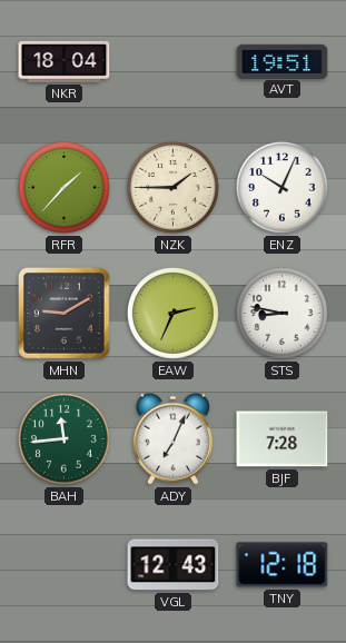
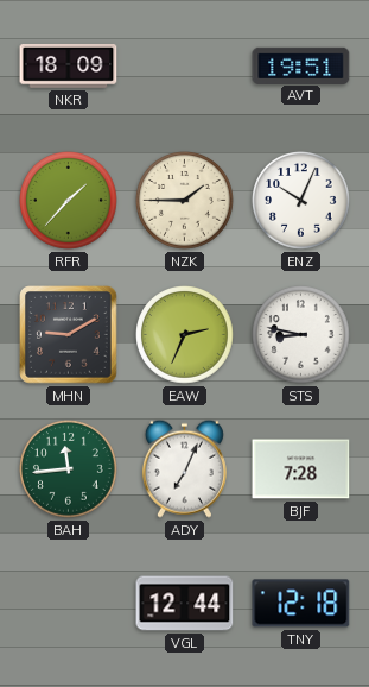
NKR: 18:04 -> 18:09 (69, 65)
VGL: 12:43 -> 12:44 (185, 604)
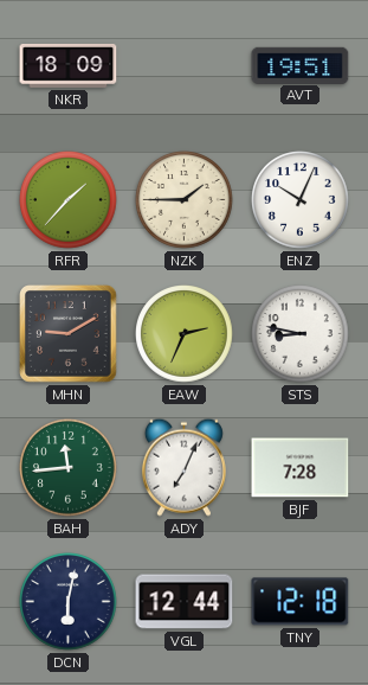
DCN: none -> 6:02 (69, 602)
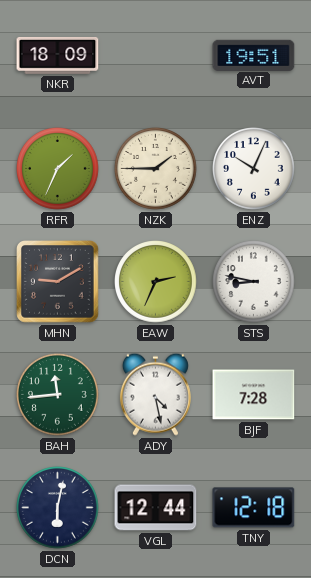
RFR: 1:37 -> 1:34 (58, 169)
ADY: 7:04 -> 4:28 (155, 394)
